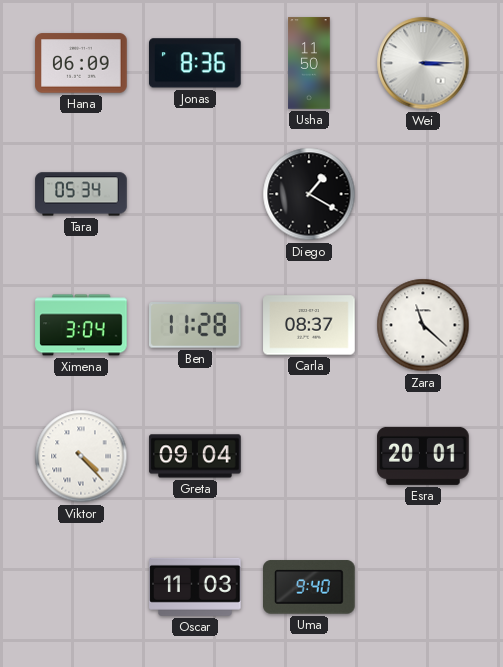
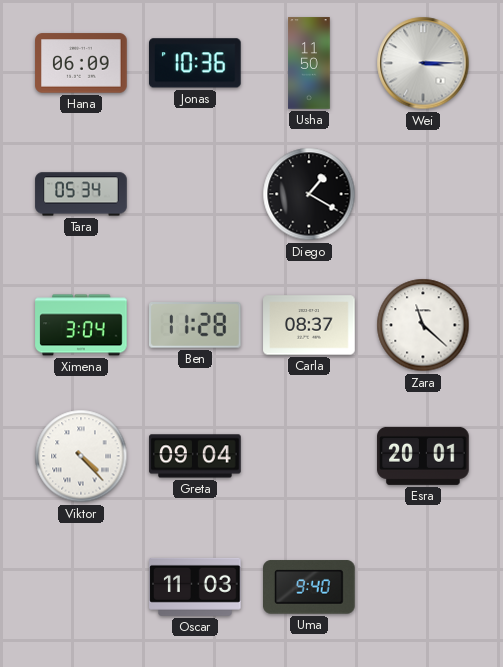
Jonas: 8:36 -> 10:36 (196, 63)
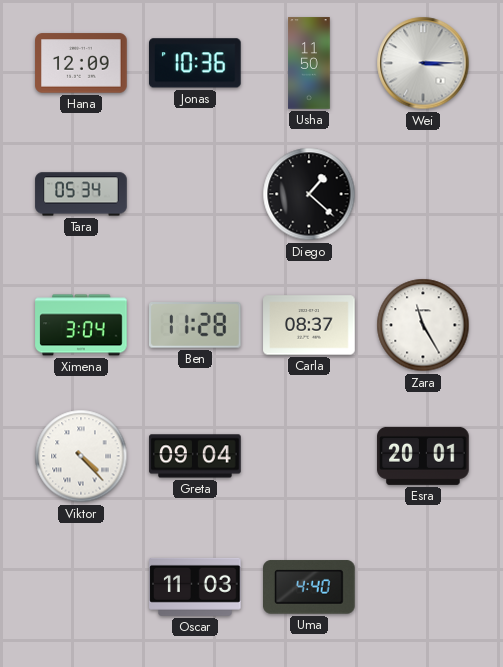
Hana: 06:09 -> 12:09 (81, 63)
Diego: 1:20 -> 1:22 (309, 194)
Zara: 11:22 -> 11:25 (423, 325)
Uma: 9:40 -> 4:40 (309, 587)
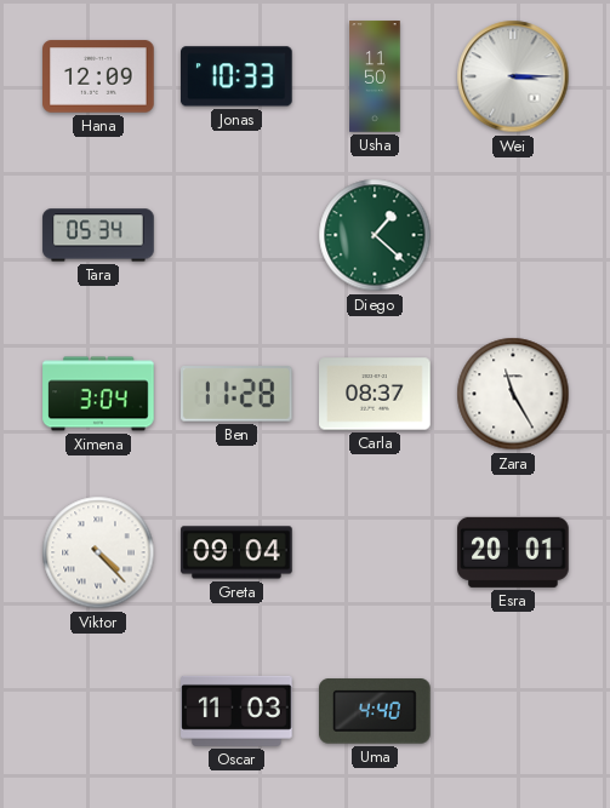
Jonas: 10:36 -> 10:33 (238, 76)
Diego dial: black -> green (375, 235)
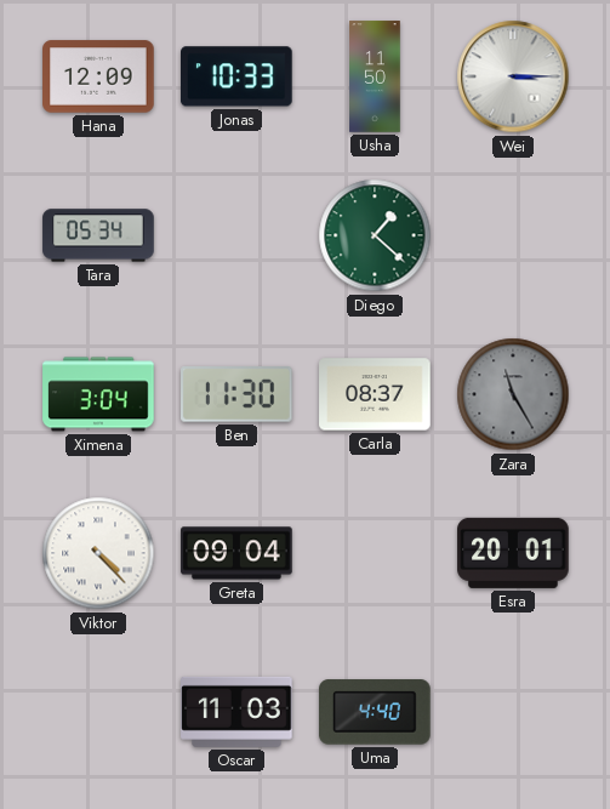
Ben: 11:28 -> 11:30 (238, 395)
Zara dial: white -> grey (513, 394)
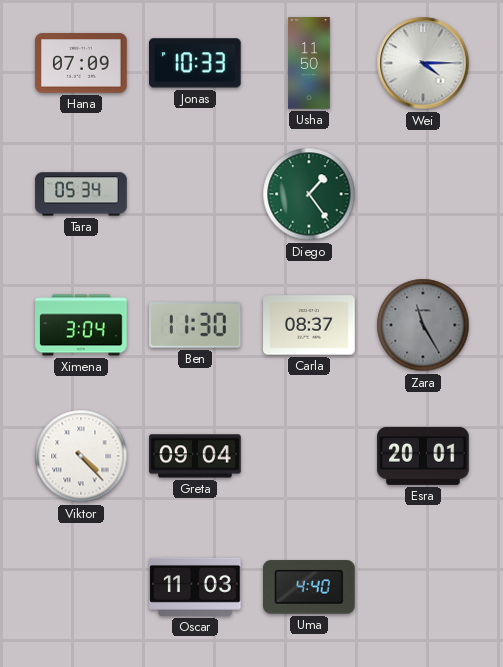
Hana: 12:09 -> 07:09 (81, 63)
Wei: 3:15 -> 4:15 (423, 63)
Diego: 1:22 -> 1:24 (309, 194)
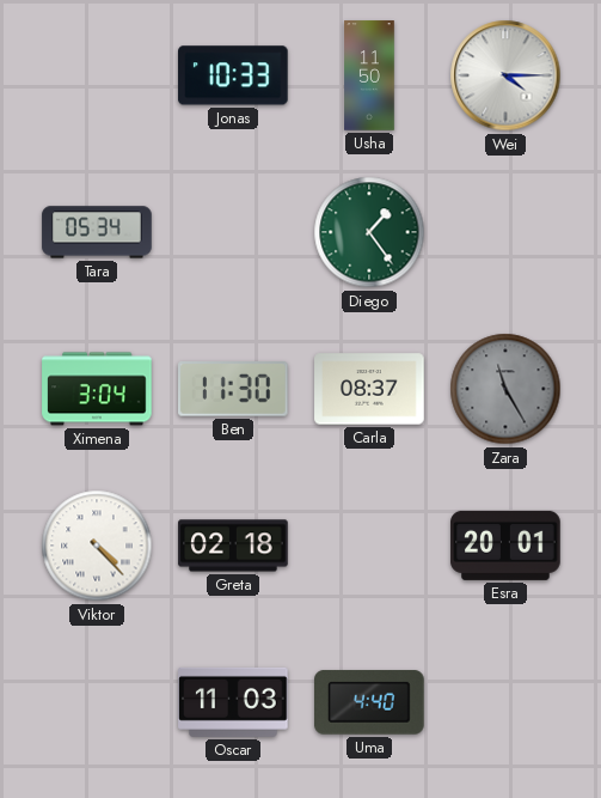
Hana: 07:09 -> none (81, 63)
Greta: 09:04 -> 02:18 (233, 546)
